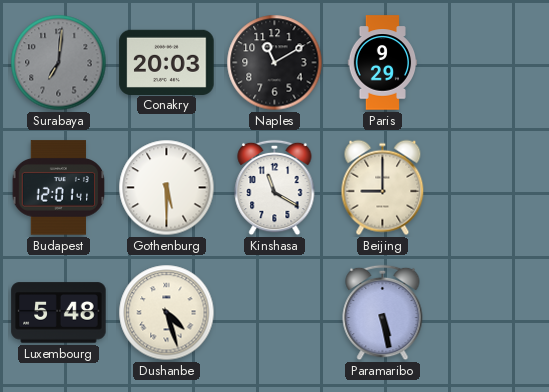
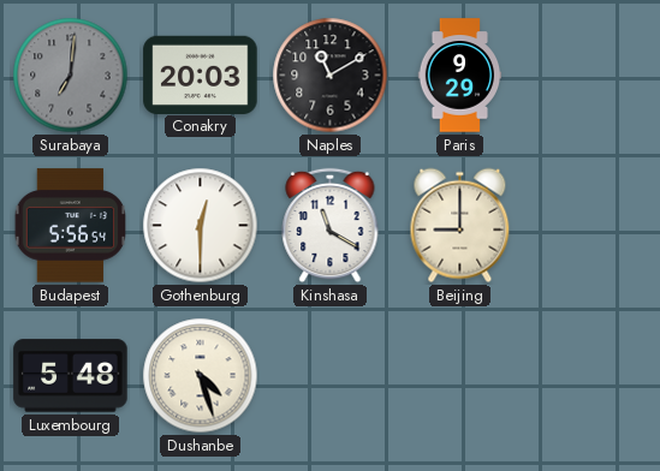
Budapest: 12:01 -> 5:56 (70, 226)
Gothenburg: 5:30 -> 12:30 (201, 226)
Paramaribo: 5:28 -> none (383, 313)
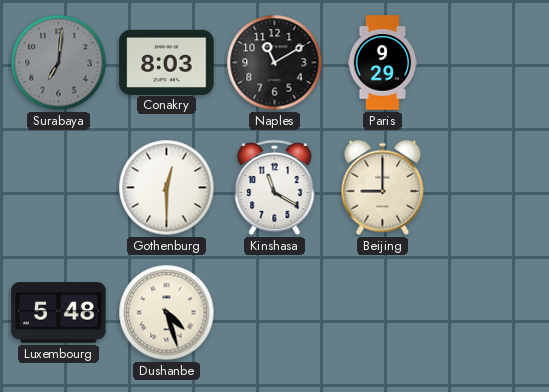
Conakry: 20:03 -> 8:03 (167, 62)
Budapest: 5:56 -> none (70, 226)
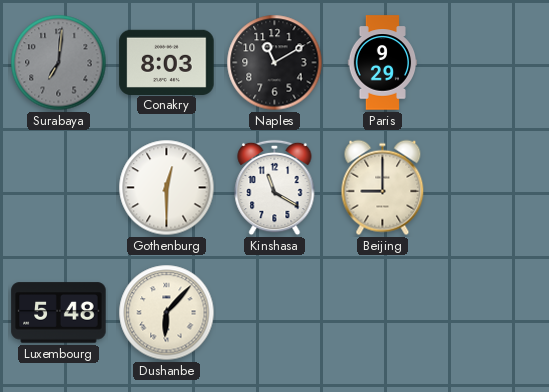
Dushanbe: 4:27 -> 6:07 (167, 313)
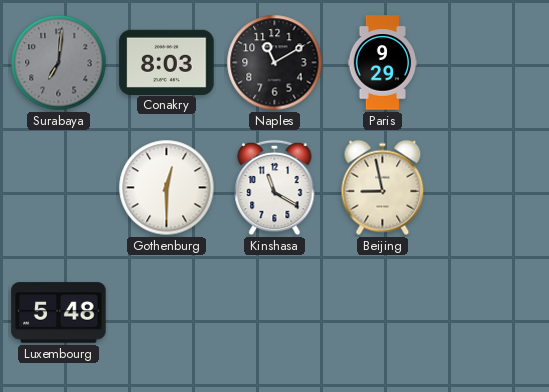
Beijing: 9:00 -> 8:58 (383, 188)
Dushanbe: 6:07 -> none (167, 313)
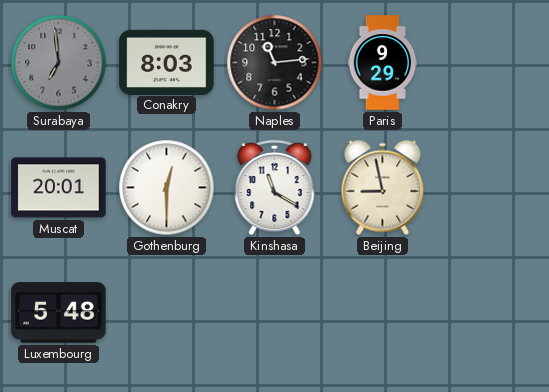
Surabaya: 7:01 -> 6:59 (59, 63)
Naples: 11:10 -> 11:14 (275, 63)
Muscat: none -> 20:01 (59, 188)
